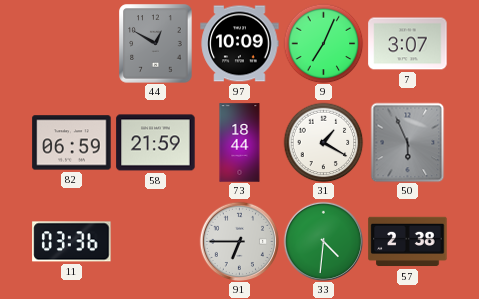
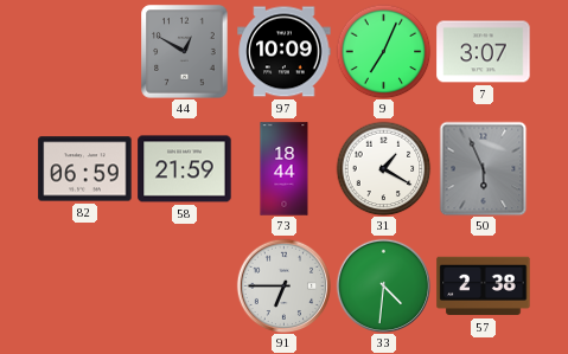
11: 03:36 -> none (72, 242)
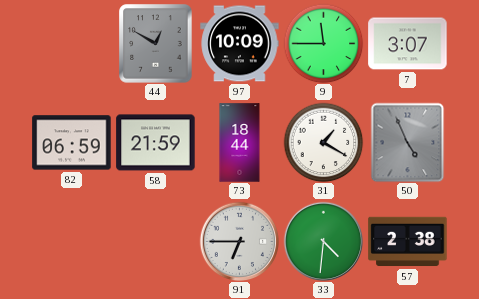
9: 7:04 -> 11:45 (323, 43)
50: 5:56 -> 4:56 (408, 142)
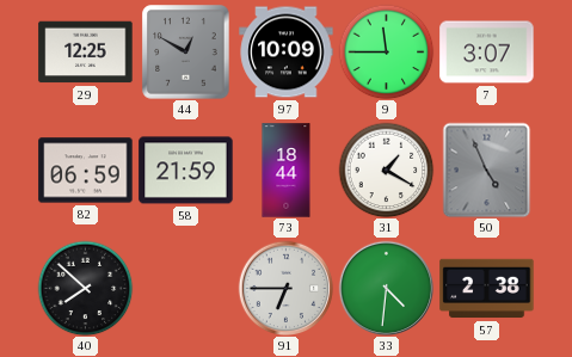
29: none -> 12:25 (86, 53)
40: none -> 7:52 (85, 288)
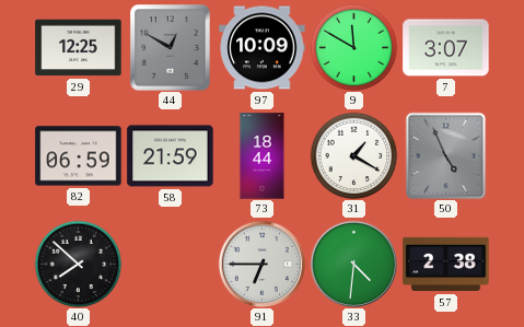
9: 11:45 -> 11:50 (353, 47)
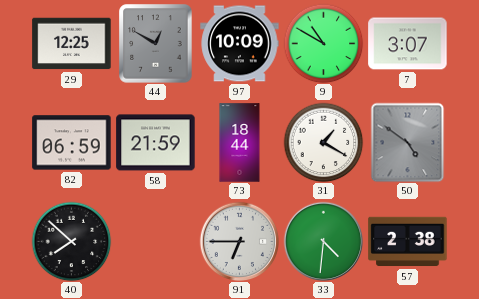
9: 11:50 -> 10:50 (323, 43)
50: 4:56 -> 4:51 (408, 142)
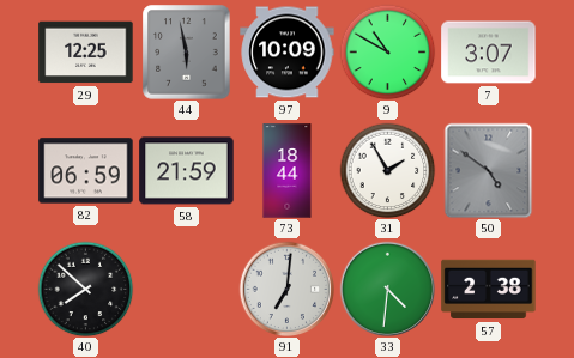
44: 12:50 -> 5:58 (187, 53)
31: 1:20 -> 1:55 (387, 170)
91: 6:45 -> 7:01 (286, 289)
